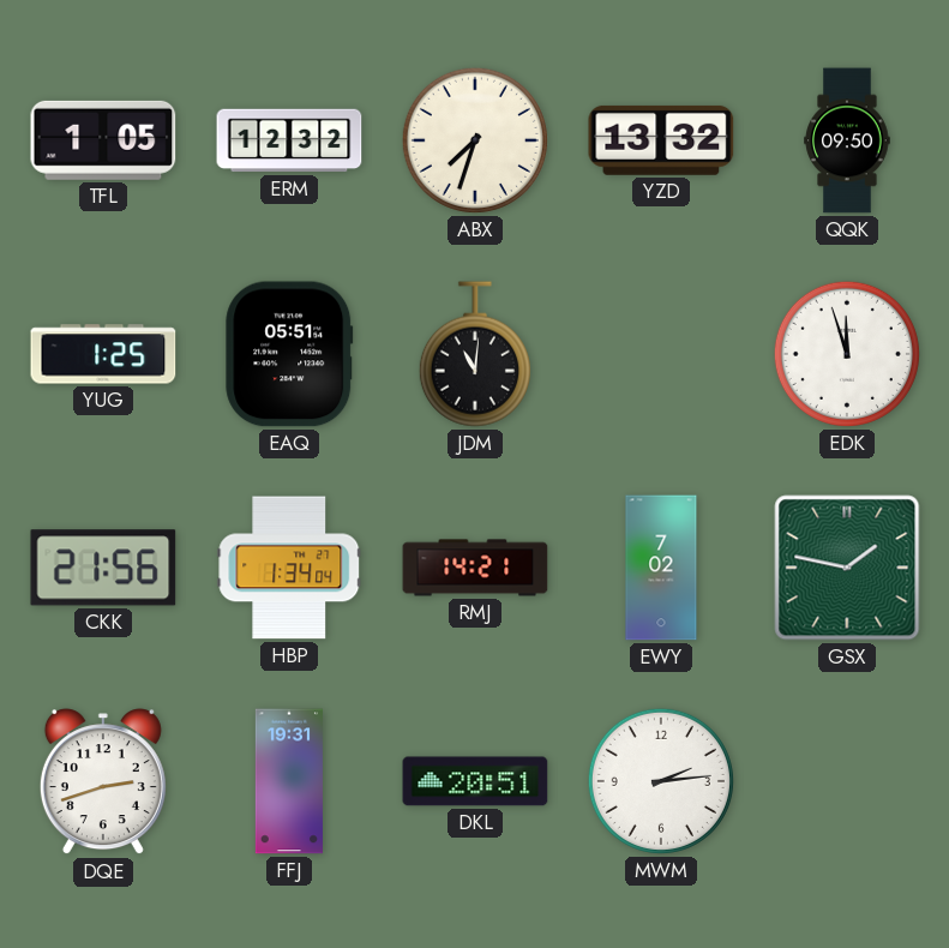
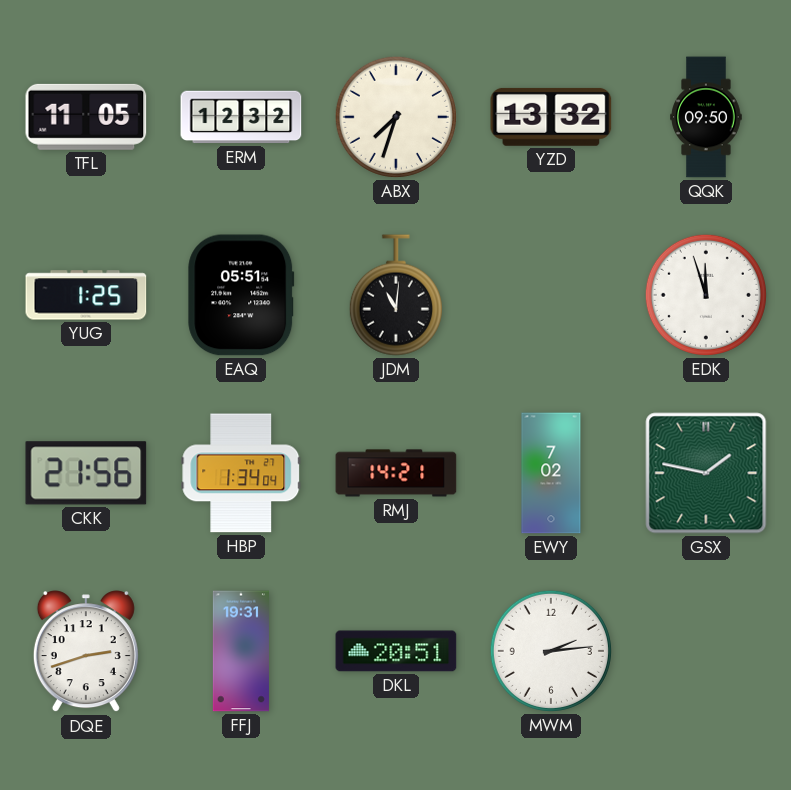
TFL: 1:05 -> 11:05 (86, 117)
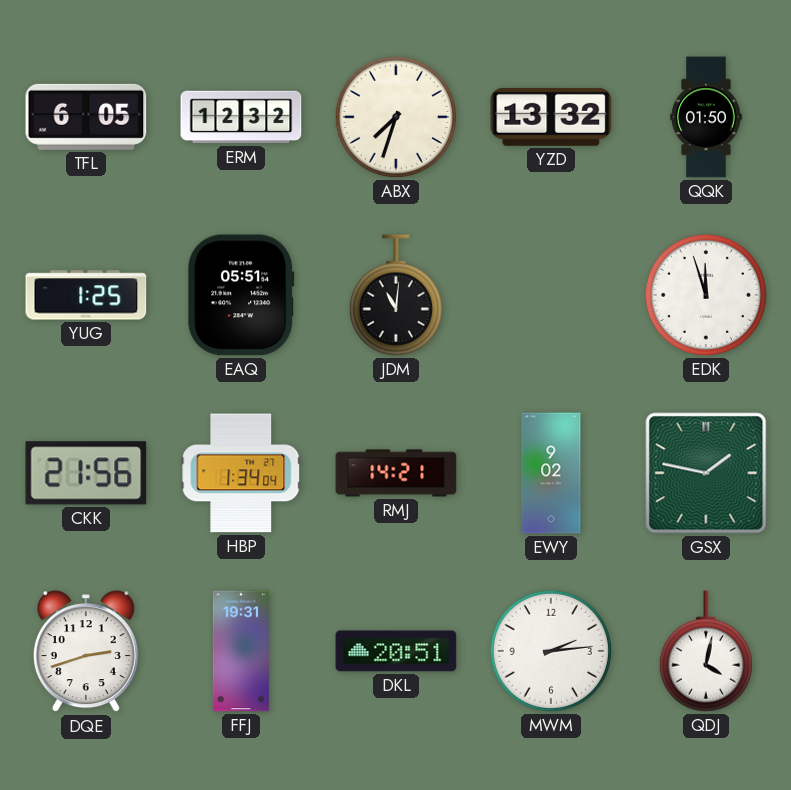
TFL: 11:05 -> 6:05 (86, 117)
QQK: 09:50 -> 01:50 (706, 117)
EWY: 7:02 -> 9:02 (551, 473)
QDJ: none -> 4:02 (706, 651)
